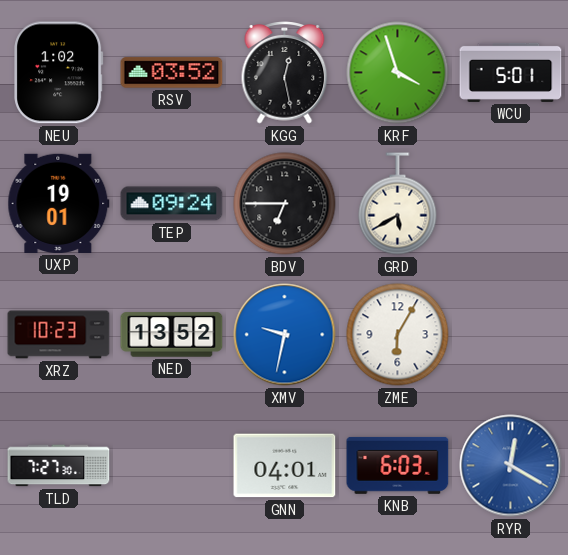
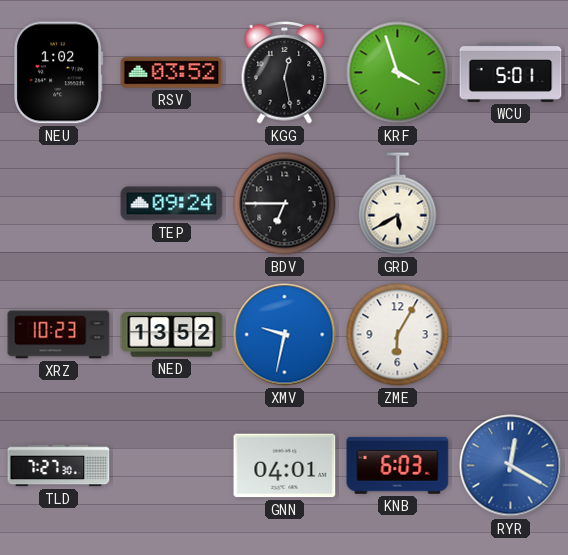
UXP: 19:01 -> none (59, 203)
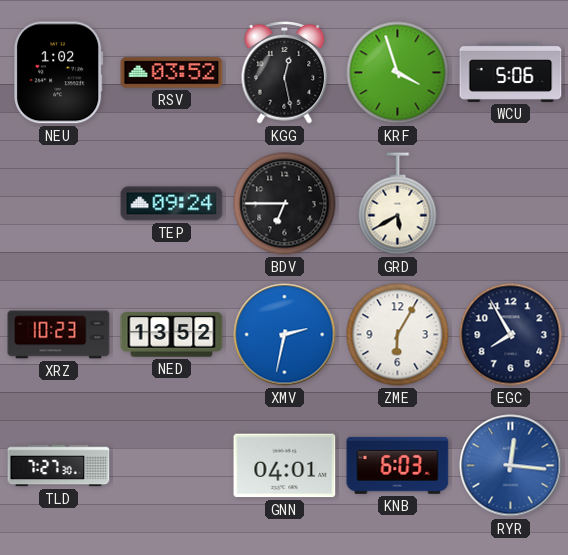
WCU: 5:01 -> 5:06 (511, 72)
XMV: 9:32 -> 2:32 (285, 335)
EGC: none -> 7:55 (511, 335)
RYR: 12:20 -> 12:16 (511, 466)
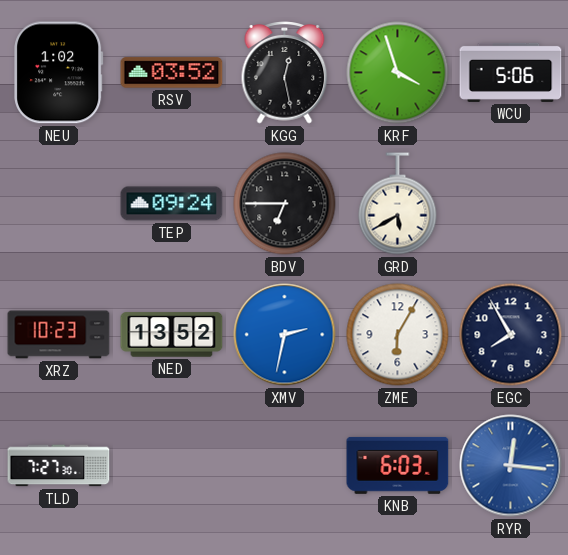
GNN: 04:01 -> none (285, 466)
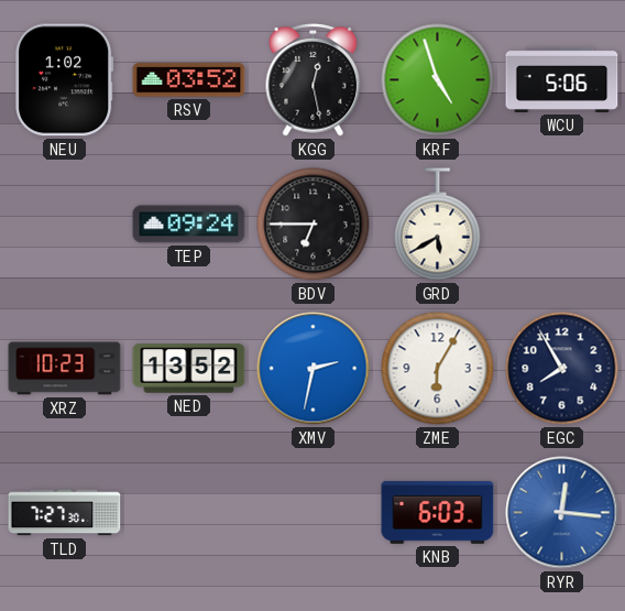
KRF: 3:57 -> 4:57 (438, 80)
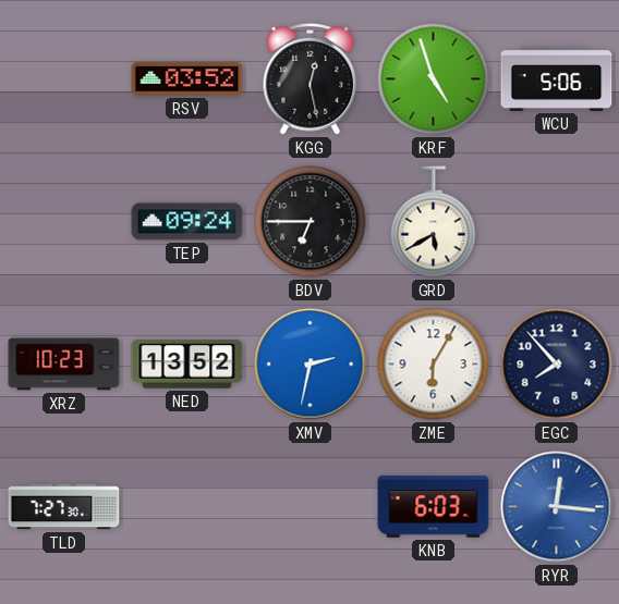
NEU: 1:02 -> none (65, 80)
EGC: 7:55 -> 7:53 (557, 365)
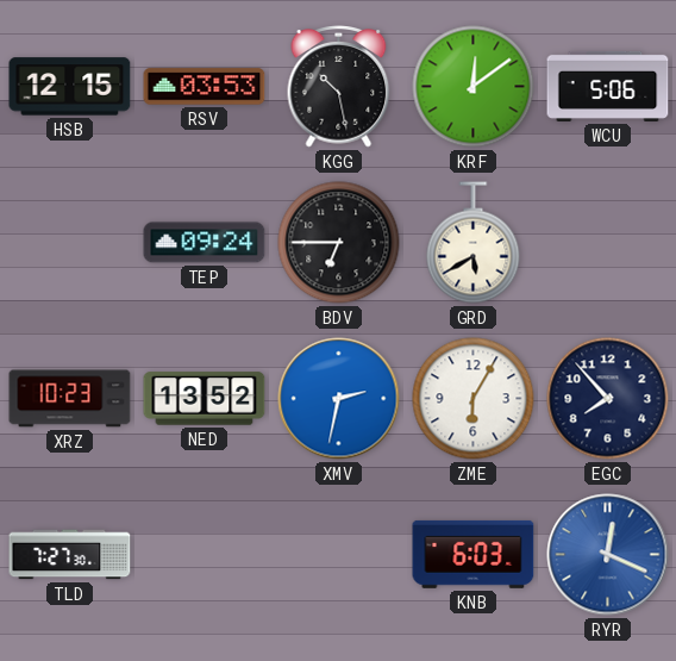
HSB: none -> 12:15 (70, 87)
RSV: 03:52 -> 03:53 (205, 87)
KGG: 12:28 -> 10:28 (339, 87)
KRF: 4:57 -> 12:09 (474, 87)
RYR: 12:16 -> 12:19 (608, 555)
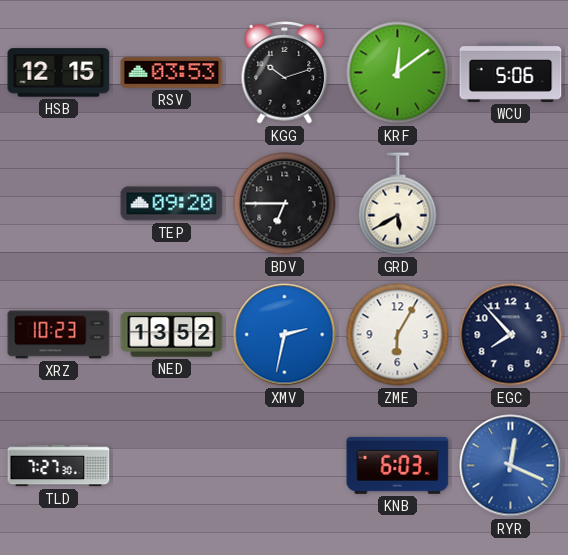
KGG: 10:28 -> 10:12 (285, 73)
TEP: 09:24 -> 09:20 (172, 204)
